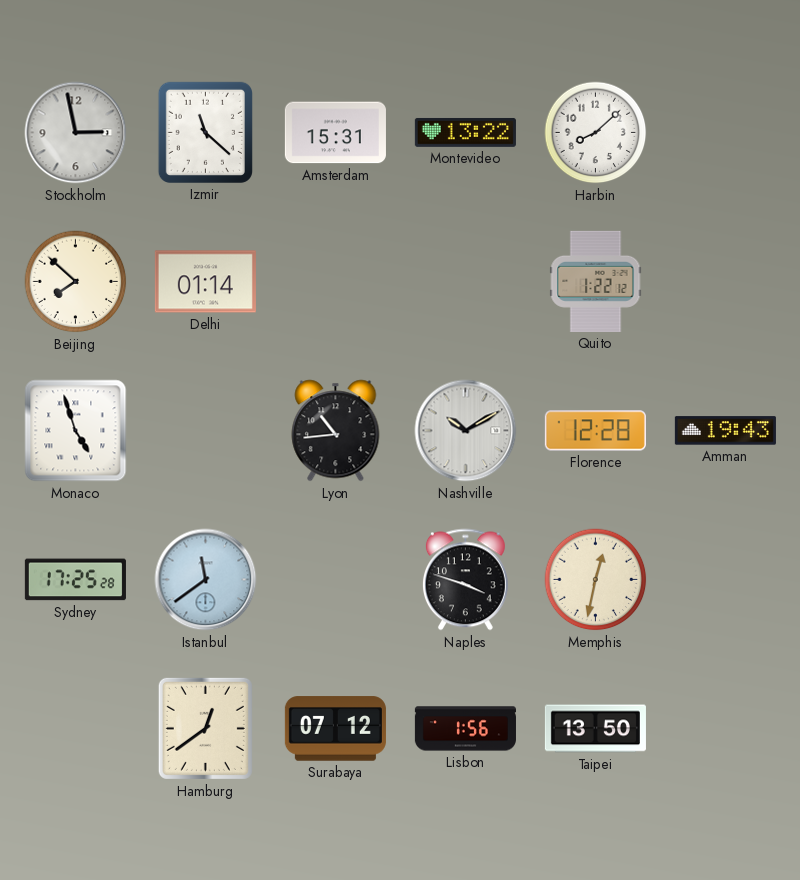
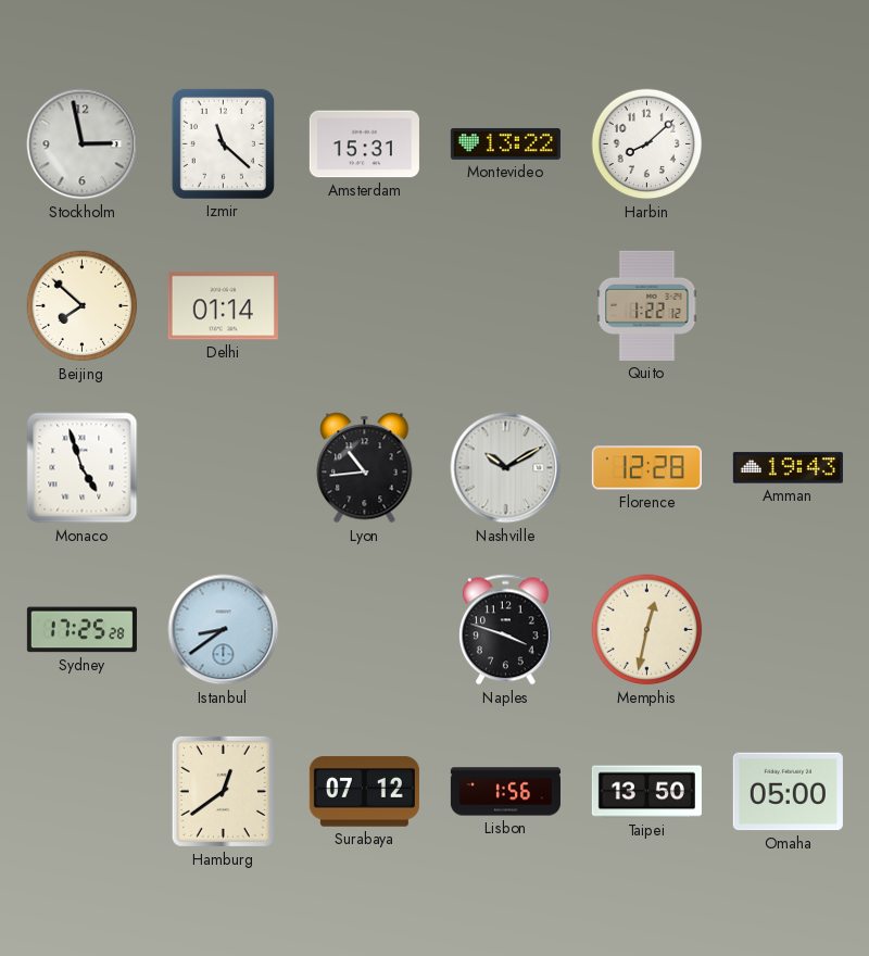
Istanbul: 11:39 -> 8:39 (224, 630)
Omaha: none -> 05:00 (788, 792)
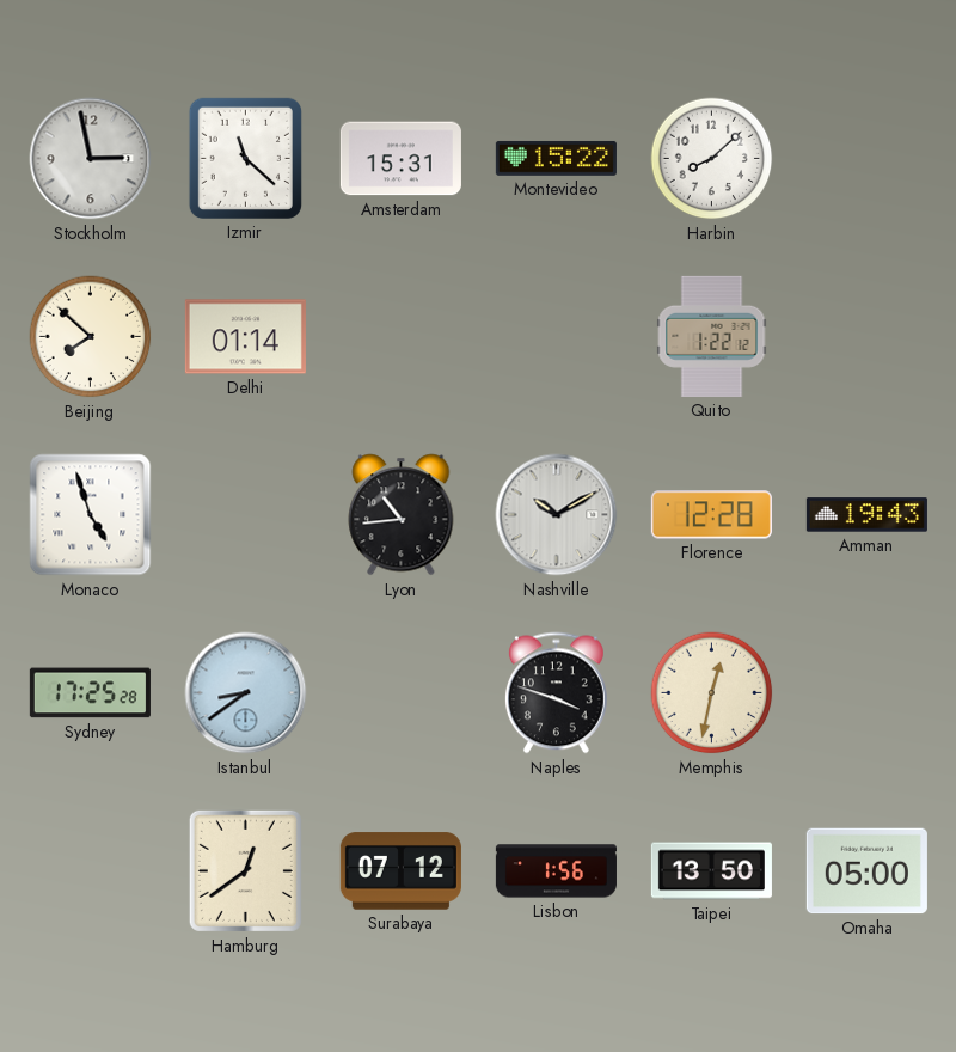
Montevideo: 13:22 -> 15:22 (556, 158)
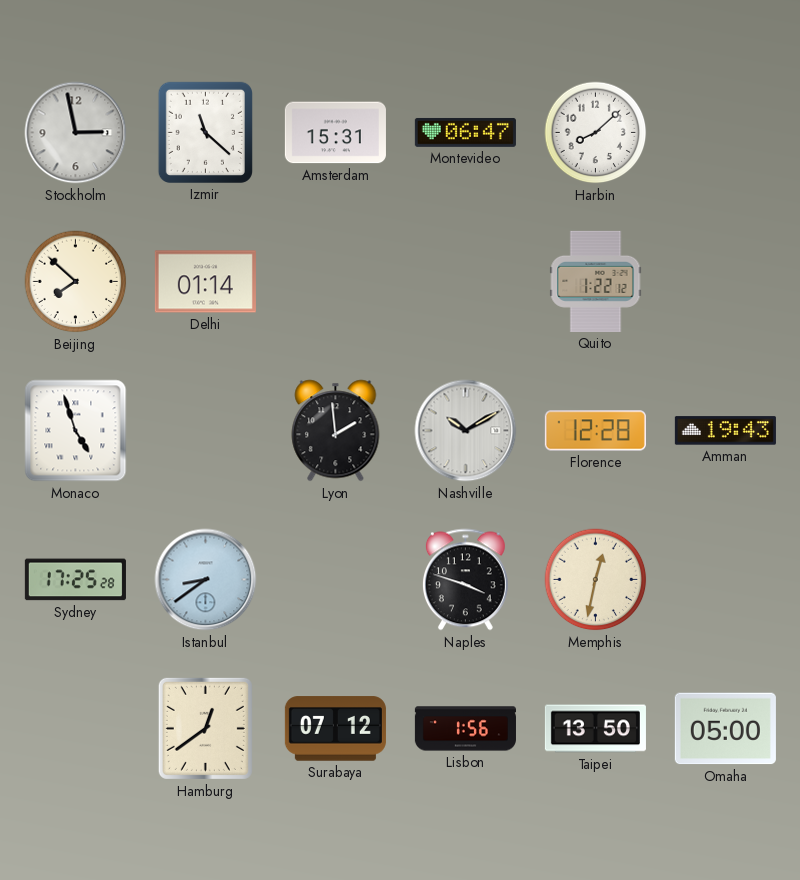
Montevideo: 15:22 -> 06:47 (465, 132)
Lyon: 10:44 -> 1:59 (336, 431)
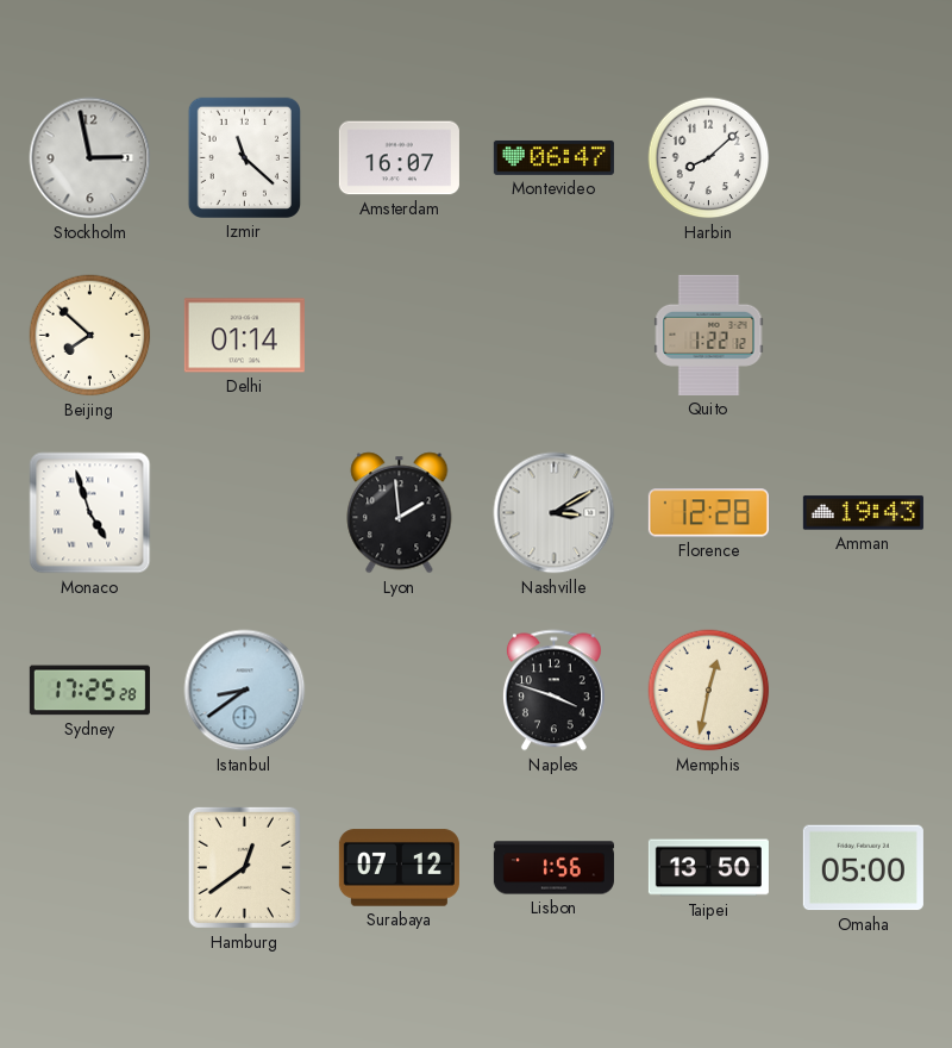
Amsterdam: 15:31 -> 16:07 (399, 158)
Nashville: 10:10 -> 3:10 (555, 513)
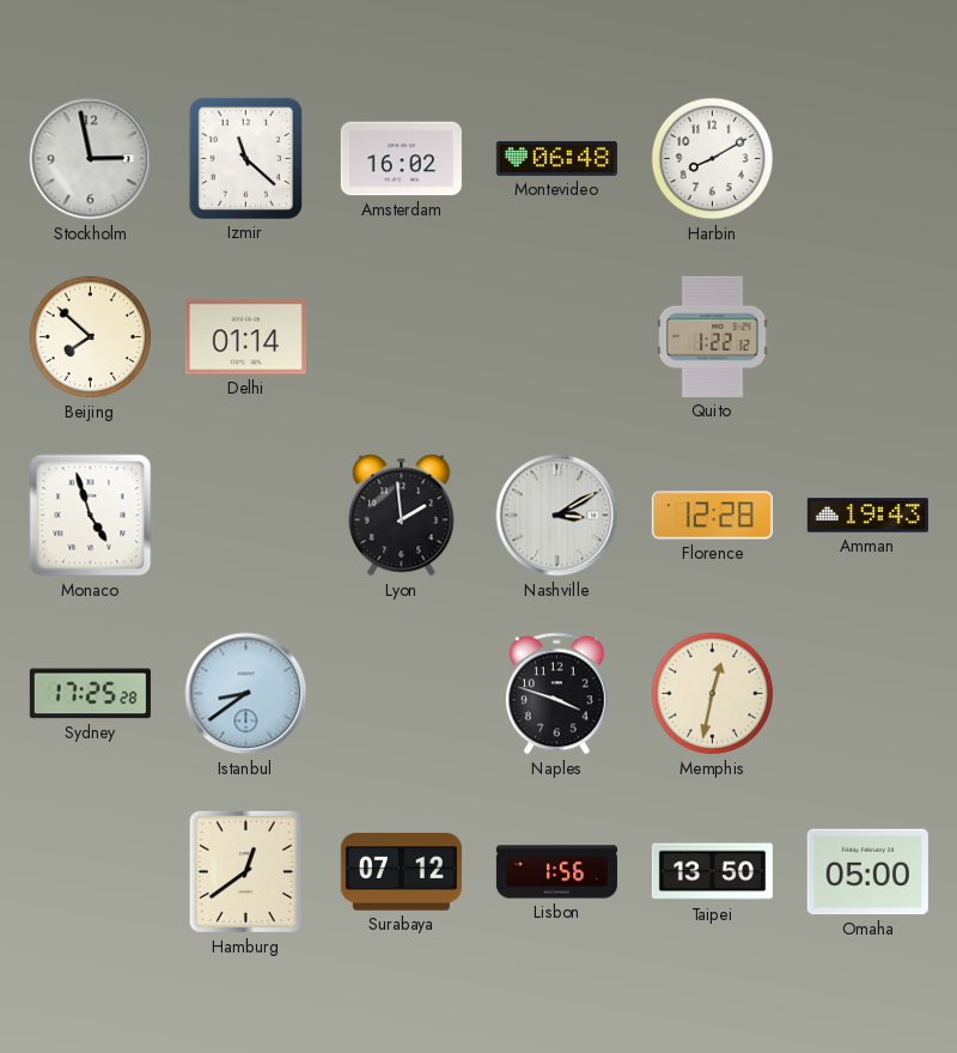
Amsterdam: 16:07 -> 16:02 (401, 159)
Montevideo: 06:47 -> 06:48 (556, 158)
Harbin: 8:08 -> 8:10 (713, 159)
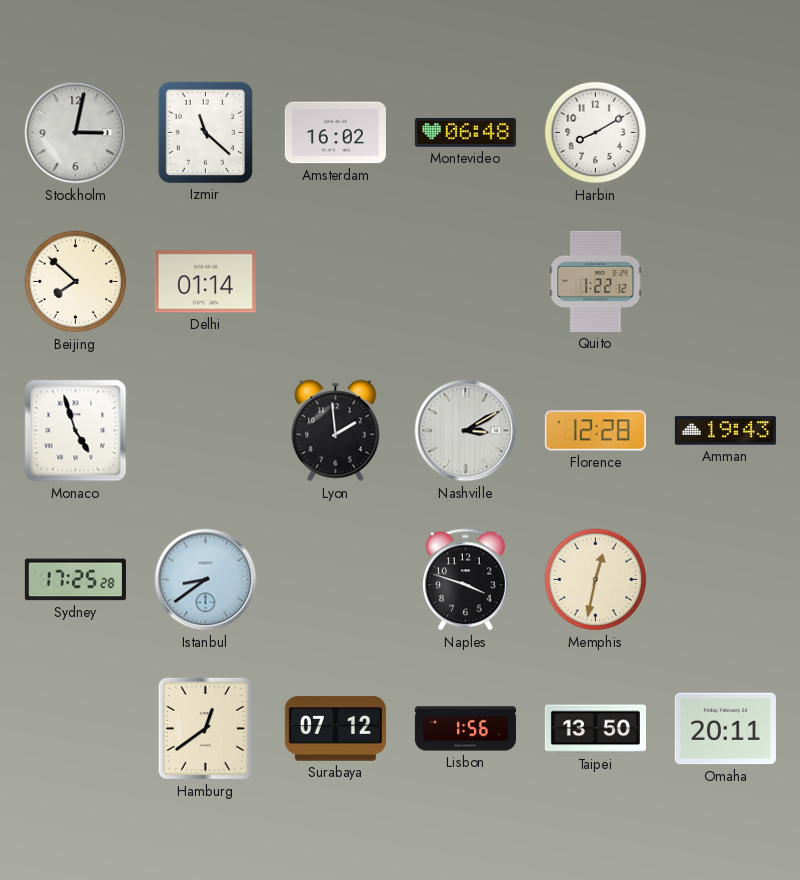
Stockholm: 2:58 -> 3:02 (76, 133)
Omaha: 05:00 -> 20:11 (725, 729)
